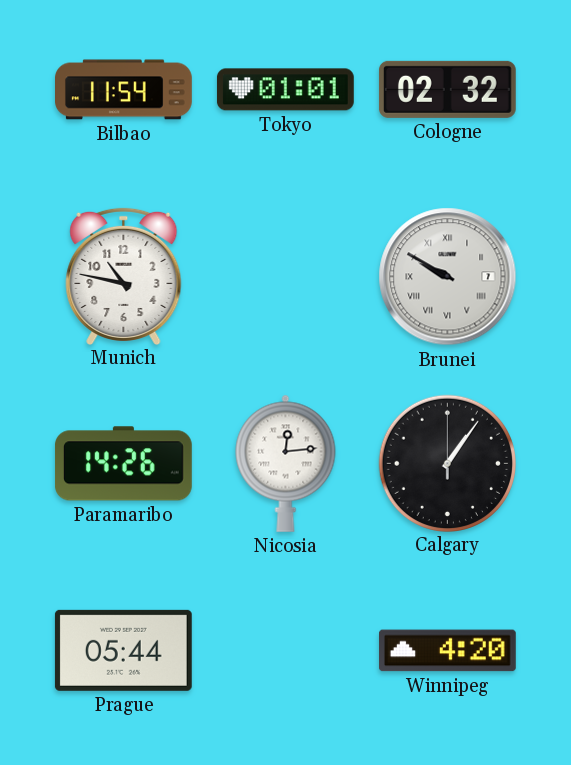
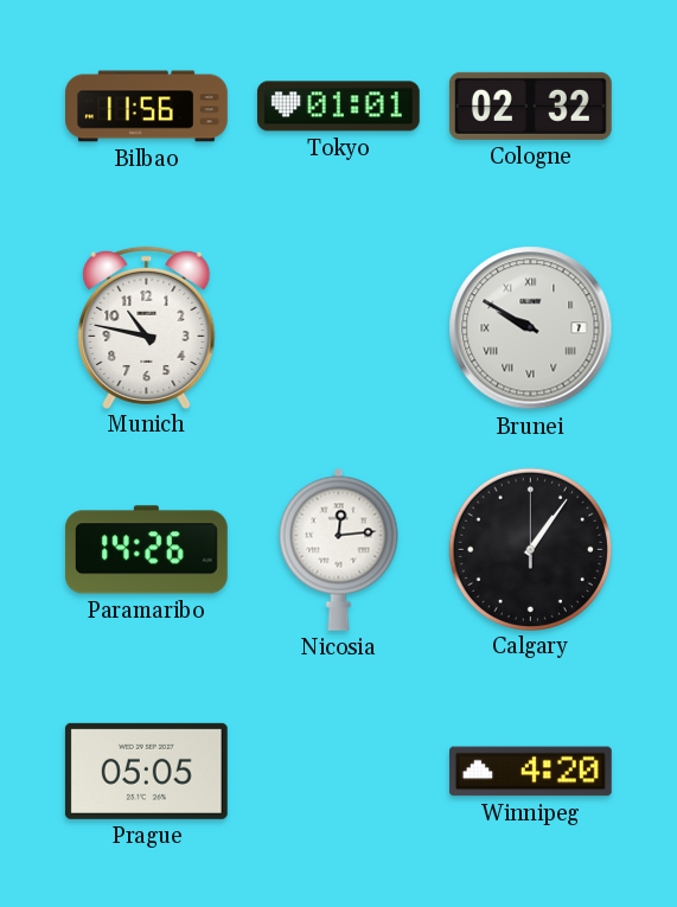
Bilbao: 11:54 -> 11:56 (147, 107)
Prague: 05:44 -> 05:05 (146, 771)
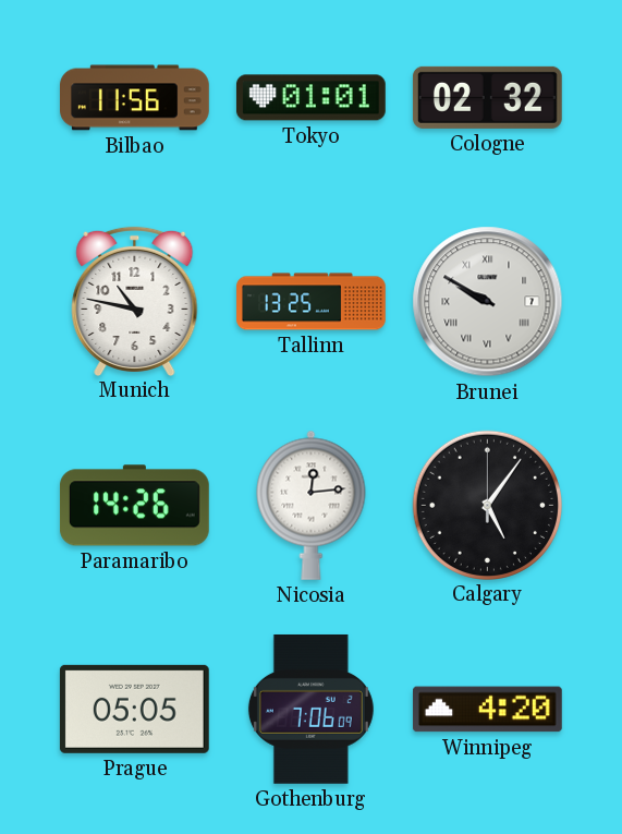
Tallinn: none -> 13:25 (312, 302)
Calgary: 1:06 -> 5:06 (487, 505)
Gothenburg: none -> 7:06 (310, 709)
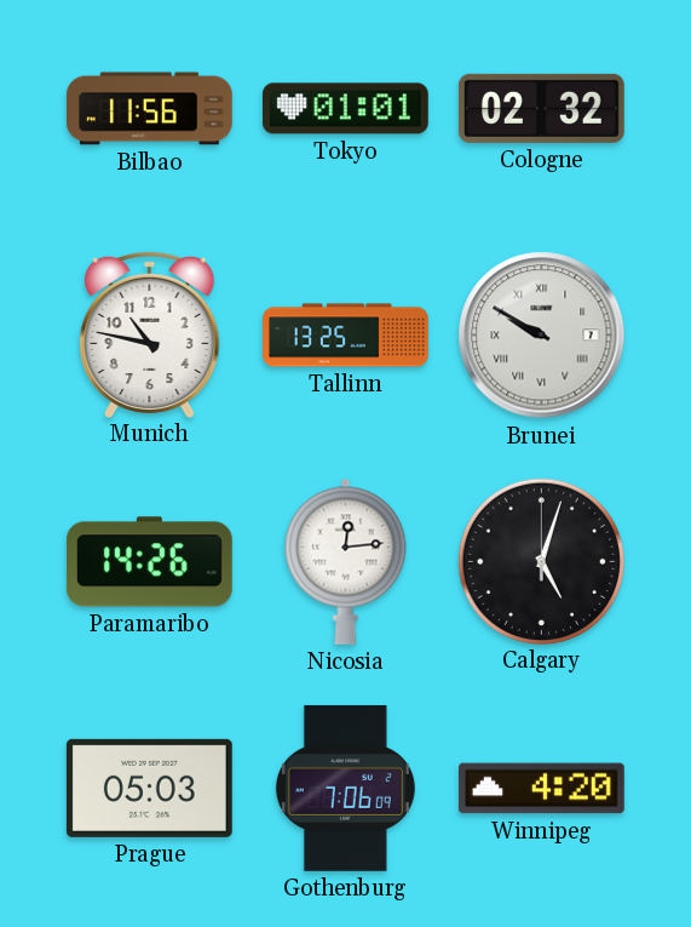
Calgary: 5:06 -> 5:03 (541, 561)
Prague: 05:05 -> 05:03 (149, 788)
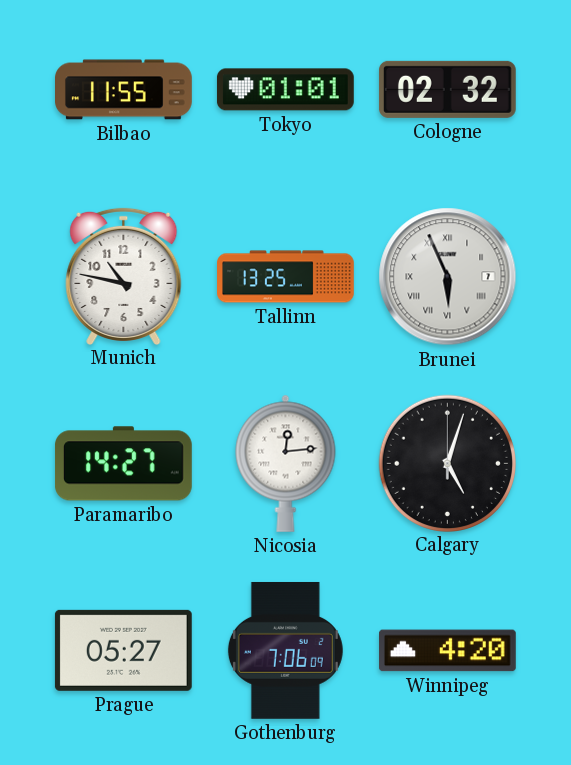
Bilbao: 11:56 -> 11:55 (124, 90)
Brunei: 9:50 -> 5:56 (448, 277)
Paramaribo: 14:26 -> 14:27 (124, 464)
Prague: 05:03 -> 05:27 (123, 650)
